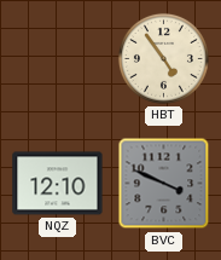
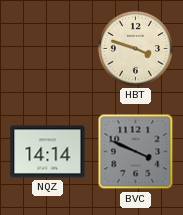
HBT: 4:54 -> 3:48 (135, 48)
NQZ: 12:10 -> 14:14 (48, 152)
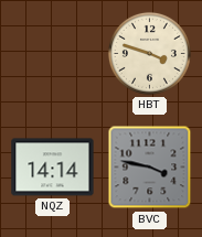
BVC: 3:49 -> 3:47 (150, 168)
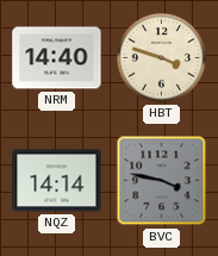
NRM: none -> 14:40 (57, 58)
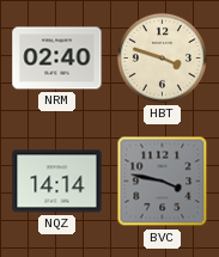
NRM: 14:40 -> 02:40 (57, 59)
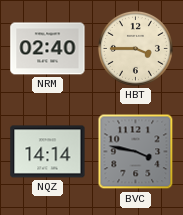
HBT: 3:48 -> 3:45 (135, 48)
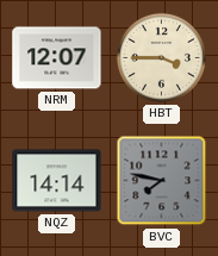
NRM: 02:40 -> 12:07 (57, 58)
BVC: 3:47 -> 7:47 (162, 181)
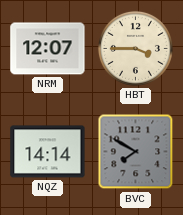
BVC: 7:47 -> 7:50 (136, 152)
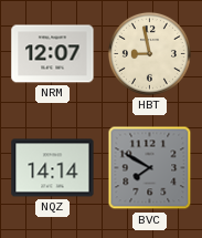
HBT: 3:45 -> 8:58 (149, 53)
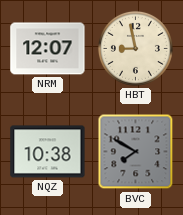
NQZ: 14:14 -> 10:38 (48, 152)
